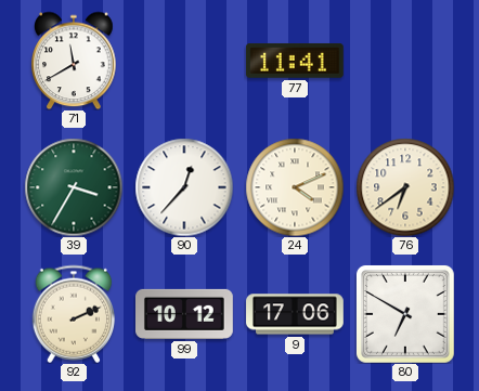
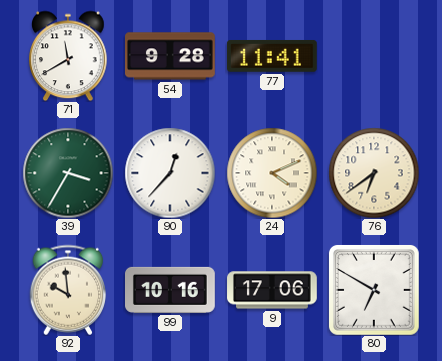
54: none -> 9:28 (171, 56)
92: 2:11 -> 9:59 (68, 290)
99: 10:12 -> 10:16 (171, 290)
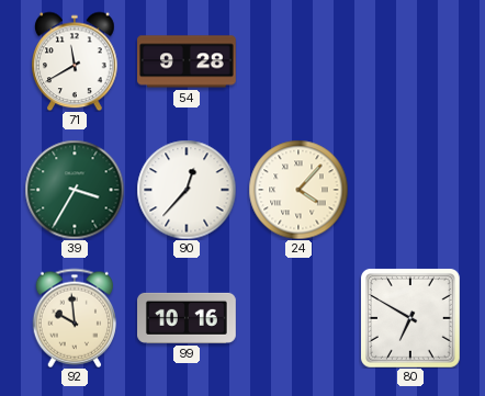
77: 11:41 -> none (272, 56)
24: 4:11 -> 4:07 (298, 190)
76: 6:39 -> none (374, 173)
9: 17:06 -> none (272, 290)
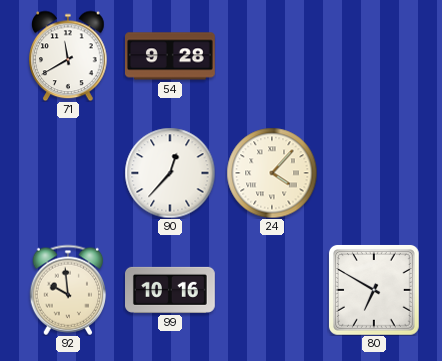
39: 3:35 -> none (75, 190)
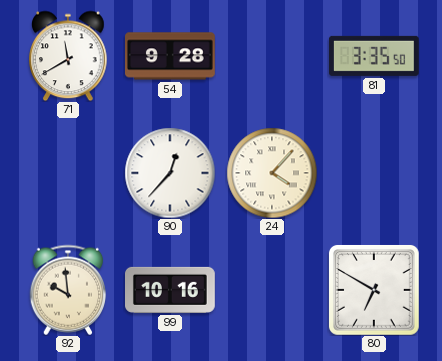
81: none -> 3:35 (374, 56)
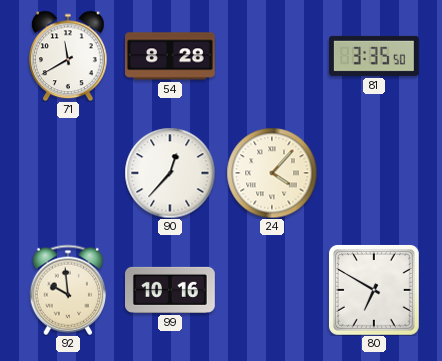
54: 9:28 -> 8:28 (171, 56)
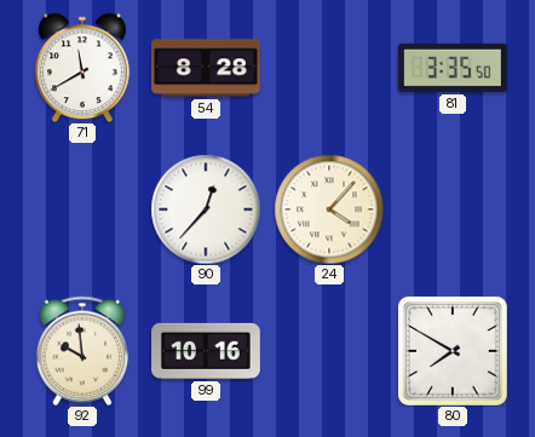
80: 6:50 -> 7:50 (453, 351)
